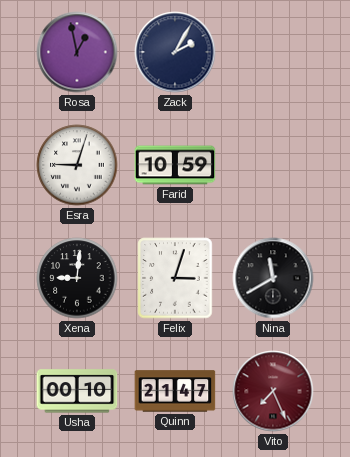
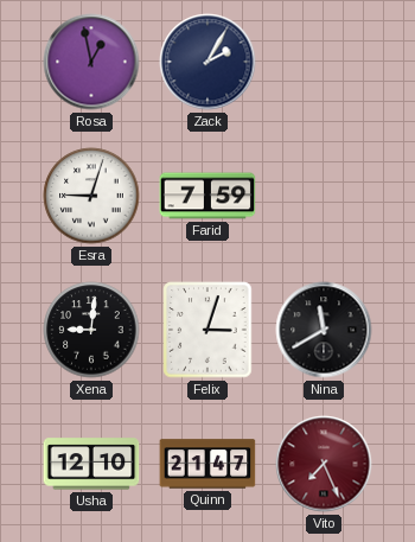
Farid: 10:59 -> 7:59 (207, 196)
Usha: 00:10 -> 12:10 (91, 464)
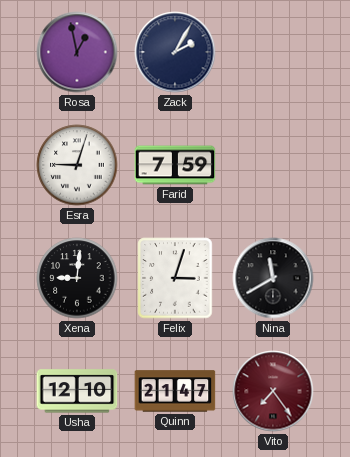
Vito: 7:26 -> 7:24 (273, 391)
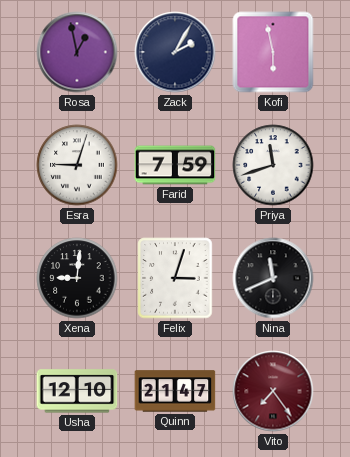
Kofi: none -> 5:58 (273, 52)
Priya: none -> 11:42 (273, 165)
Nina: 11:40 -> 11:41 (273, 278)
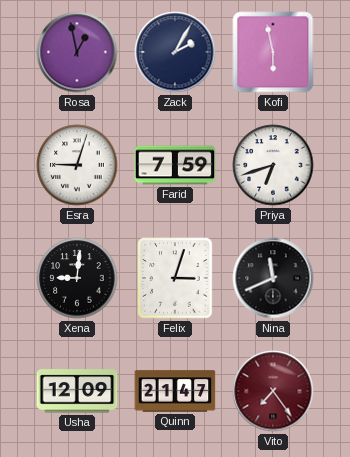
Priya: 11:42 -> 6:42 (273, 165)
Usha: 12:10 -> 12:09 (77, 391)
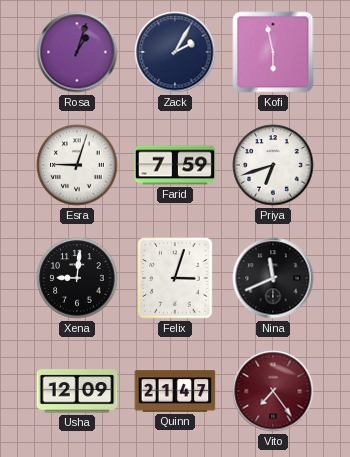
Rosa: 12:58 -> 1:03 (77, 52)
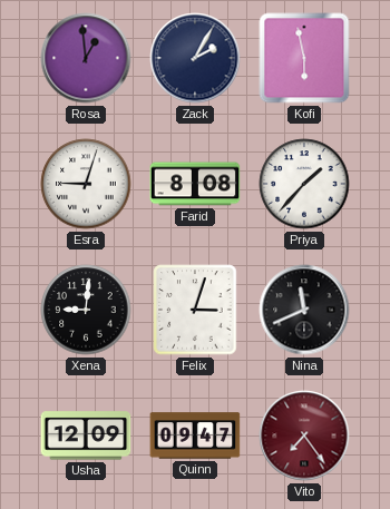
Rosa: 1:03 -> 12:59 (86, 58)
Farid: 7:59 -> 8:08 (195, 184)
Priya: 6:42 -> 1:37 (304, 184)
Quinn: 21:47 -> 09:47 (195, 435)
